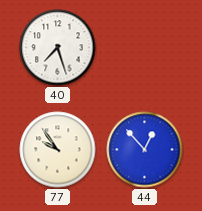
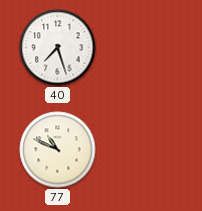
77: 9:54 -> 10:49 (58, 150)
44: 12:53 -> none (145, 150)
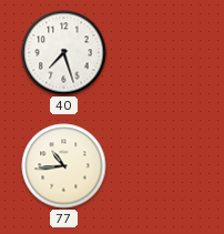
77: 10:49 -> 10:44 (64, 166)
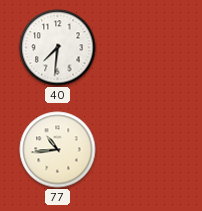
40: 7:27 -> 7:31 (58, 48)
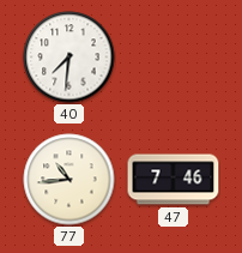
47: none -> 7:46 (174, 180)
